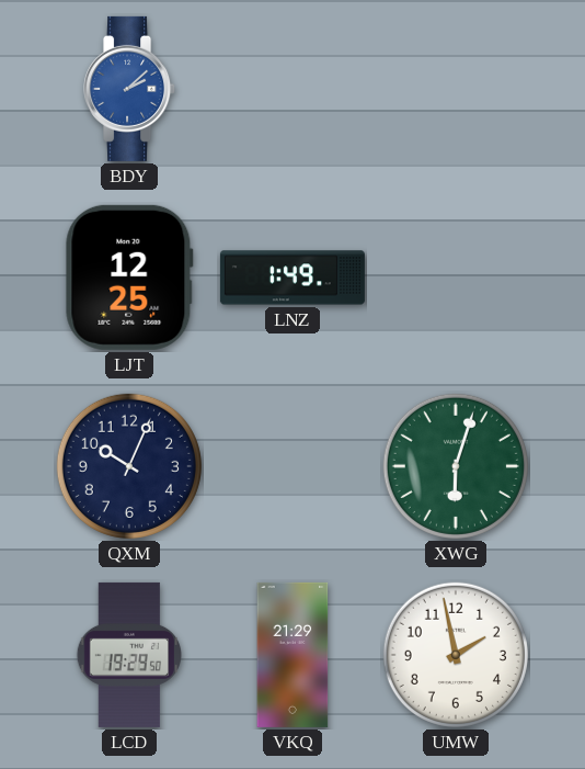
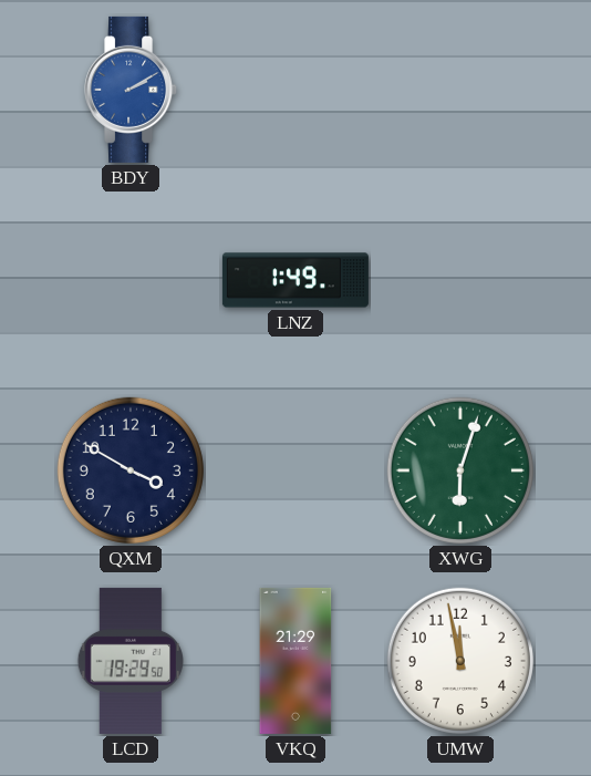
BDY: 2:08 -> 2:10 (132, 90)
LJT: 12:25 -> none (129, 278)
QXM: 10:04 -> 3:50 (131, 470)
UMW: 1:58 -> 11:58 (460, 661)
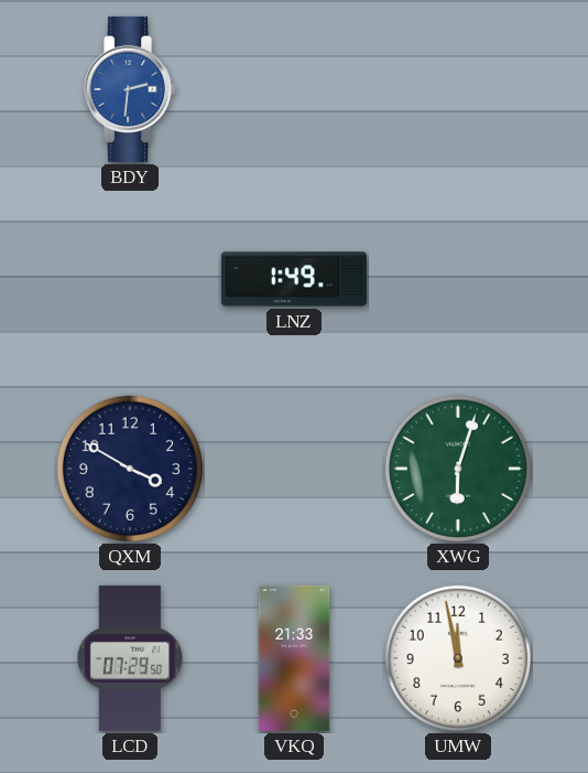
BDY: 2:10 -> 2:31 (131, 89)
LCD: 19:29 -> 07:29 (130, 658)
VKQ: 21:29 -> 21:33 (294, 658)
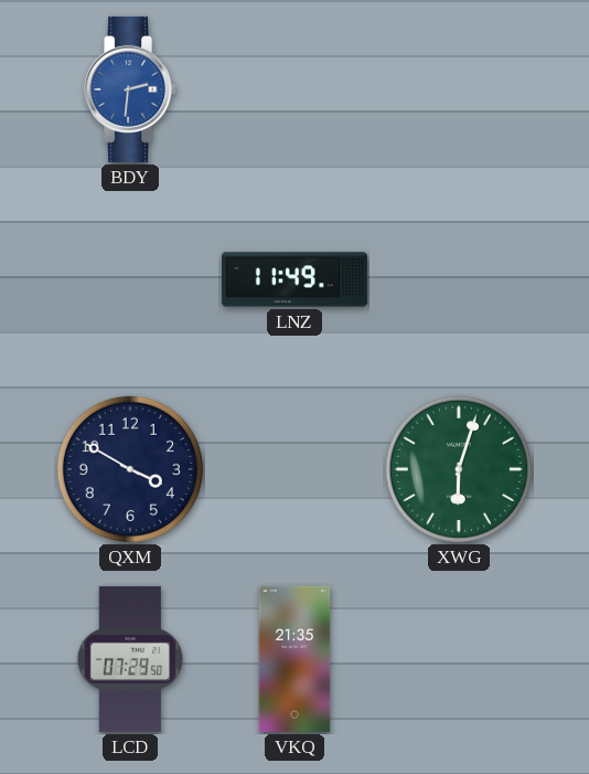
LNZ: 1:49 -> 11:49 (294, 279)
VKQ: 21:33 -> 21:35 (294, 659)
UMW: 11:58 -> none (458, 658)
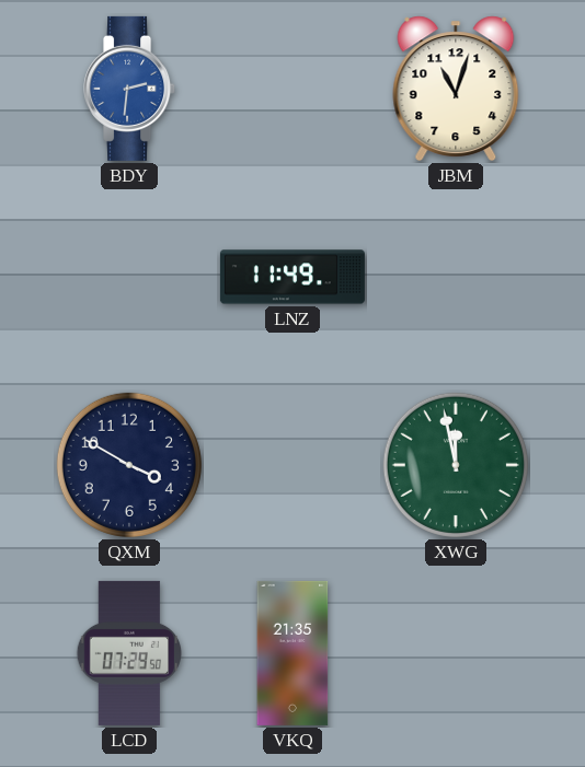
JBM: none -> 11:03 (456, 89)
XWG: 6:03 -> 11:58 (456, 465)
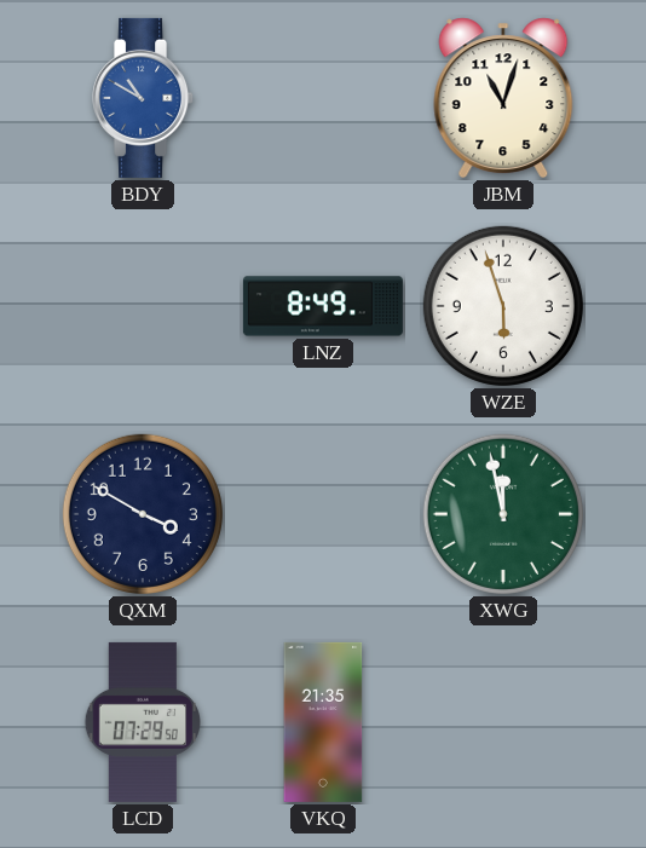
BDY: 2:31 -> 10:50 (144, 98)
LNZ: 11:49 -> 8:49 (323, 306)
WZE: none -> 5:57 (503, 306)
